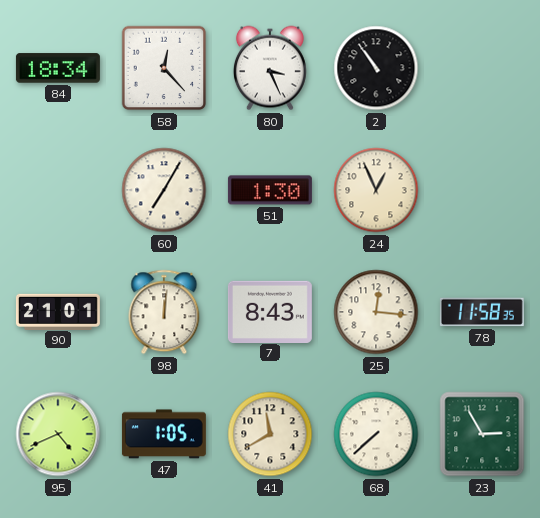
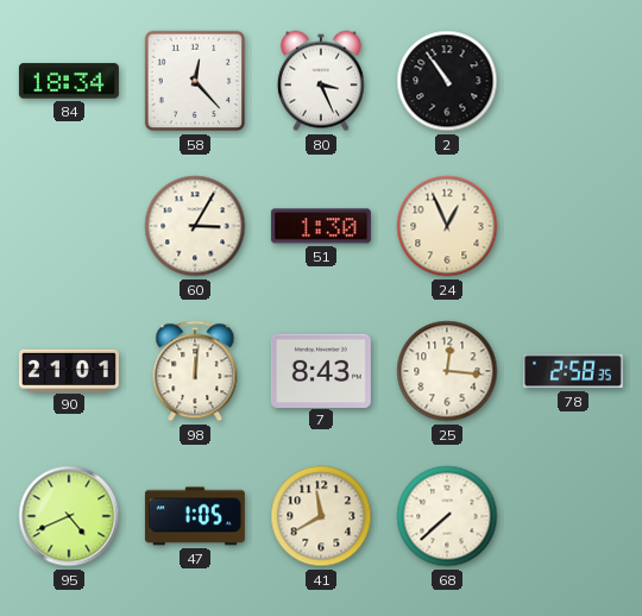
60: 7:05 -> 3:05 (195, 226)
78: 11:58 -> 2:58 (573, 371)
23: 2:55 -> none (482, 434)
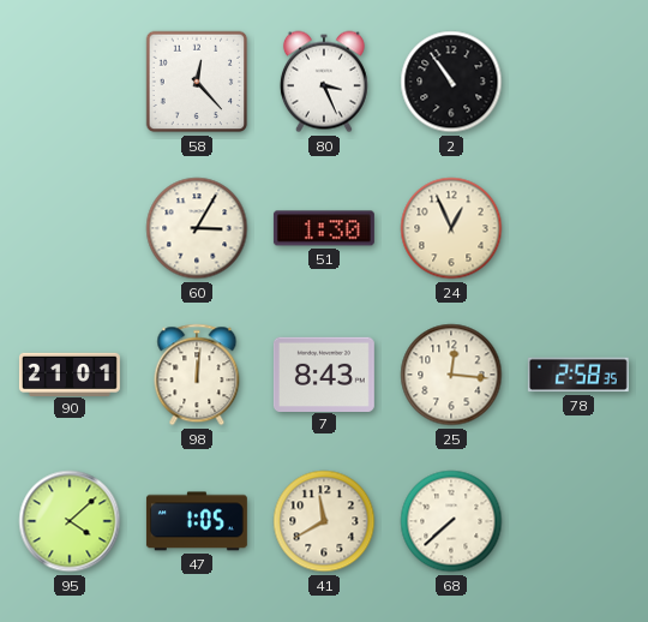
84: 18:34 -> none (69, 81)
95: 4:41 -> 4:08 (70, 521)
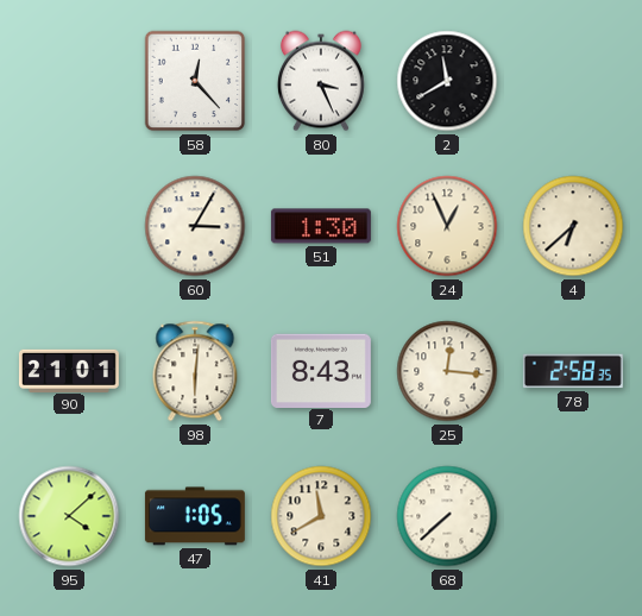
2: 10:54 -> 11:40 (447, 81)
4: none -> 6:38 (573, 226)
98: 12:01 -> 6:01 (195, 371)
